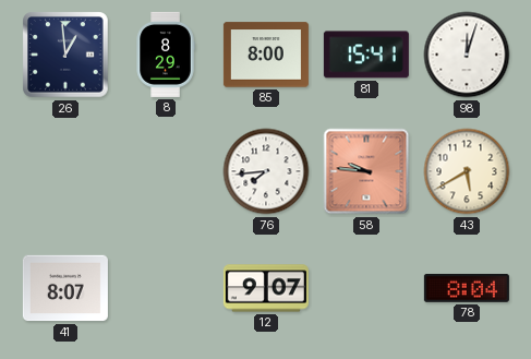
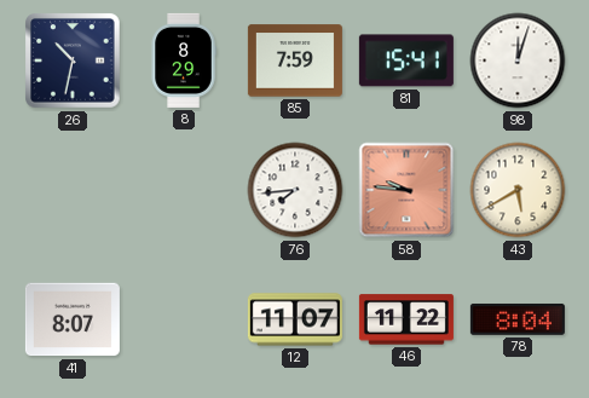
26: 12:59 -> 10:32 (73, 60)
85: 8:00 -> 7:59 (295, 60)
12: 9:07 -> 11:07 (295, 319)
46: none -> 11:22 (406, 319)
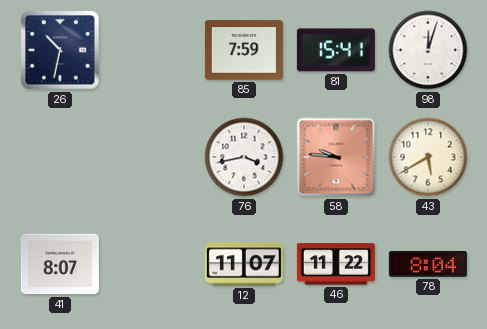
8: 8:29 -> none (184, 60)
76: 7:44 -> 3:43 (244, 157)
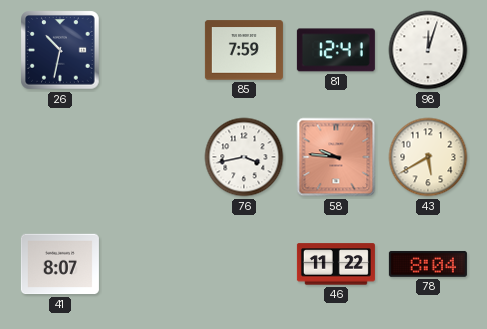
81: 15:41 -> 12:41 (336, 50)
12: 11:07 -> none (244, 264)
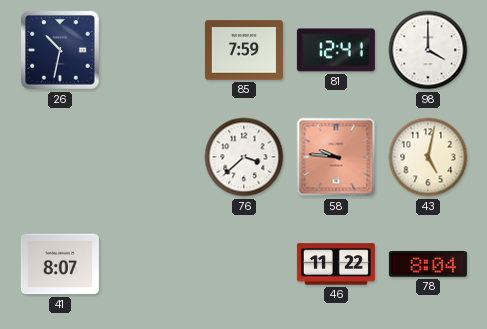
98: 12:03 -> 4:00 (428, 50)
76: 3:43 -> 3:38 (244, 157)
43: 5:40 -> 5:02 (428, 157)
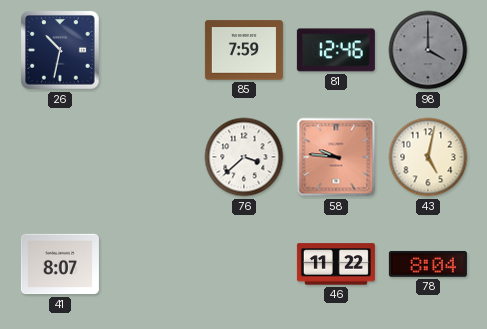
81: 12:41 -> 12:46 (336, 50)
98 dial: white -> grey (428, 50)
